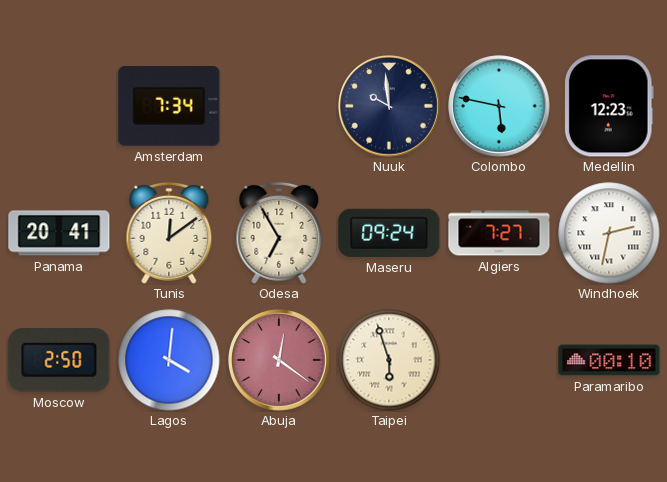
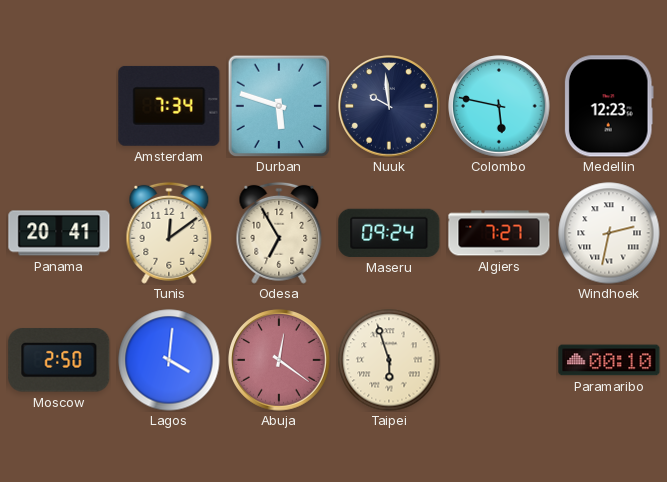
Durban: none -> 5:48 (279, 106)
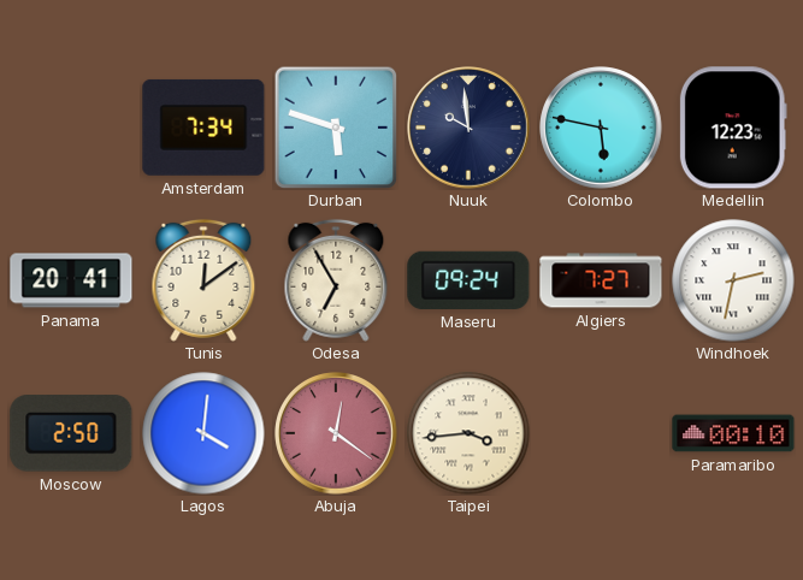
Taipei: 5:57 -> 3:44 (468, 433)
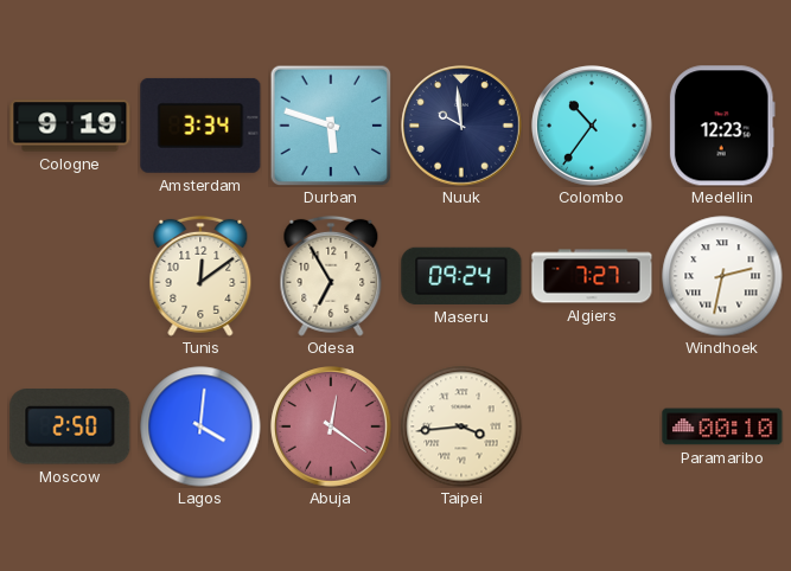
Cologne: none -> 9:19 (70, 126)
Amsterdam: 7:34 -> 3:34 (200, 126)
Colombo: 5:47 -> 10:36 (592, 126)
Panama: 20:41 -> none (71, 280)
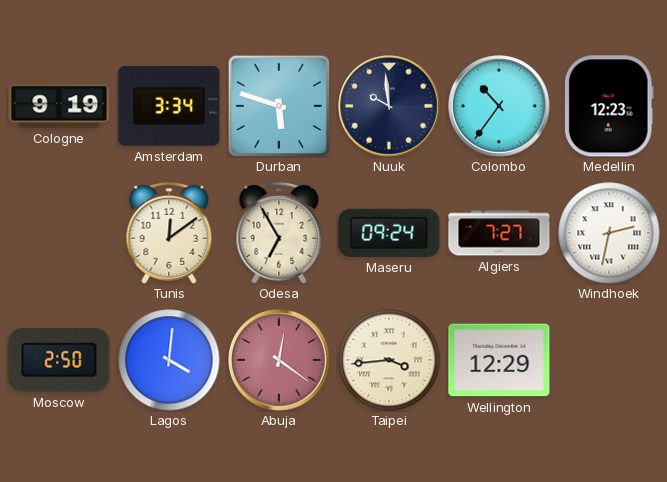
Wellington: none -> 12:29 (499, 360)
Paramaribo: 00:10 -> none (722, 426)
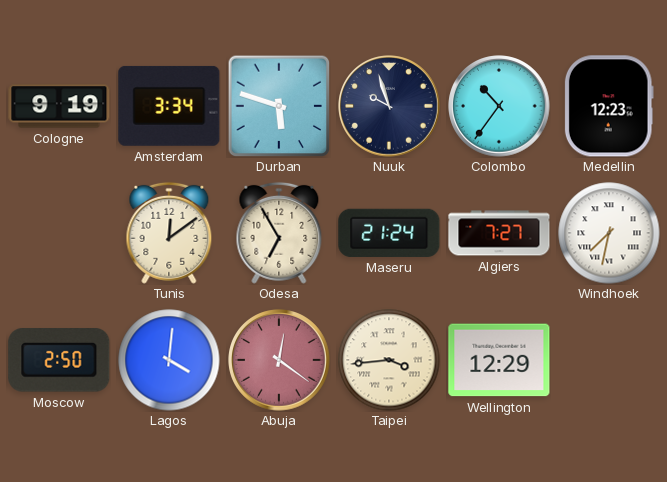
Nuuk: 9:59 -> 9:57 (389, 106)
Maseru: 09:24 -> 21:24 (389, 233)
Windhoek: 2:32 -> 7:32 (609, 233)
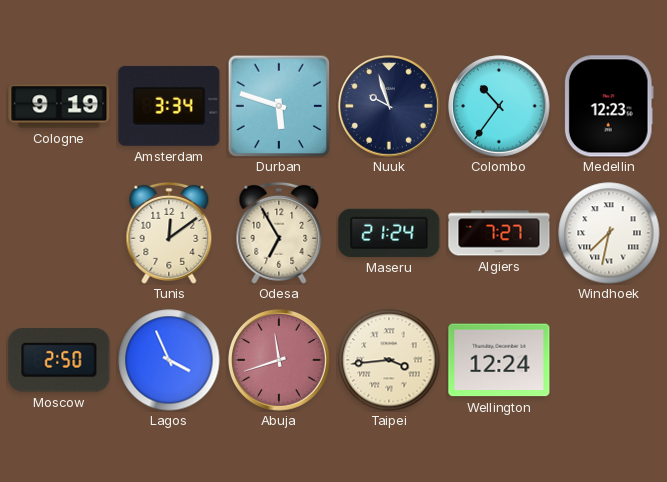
Lagos: 4:01 -> 3:56 (169, 360)
Abuja: 12:21 -> 11:42 (279, 360)
Wellington: 12:29 -> 12:24 (499, 360)
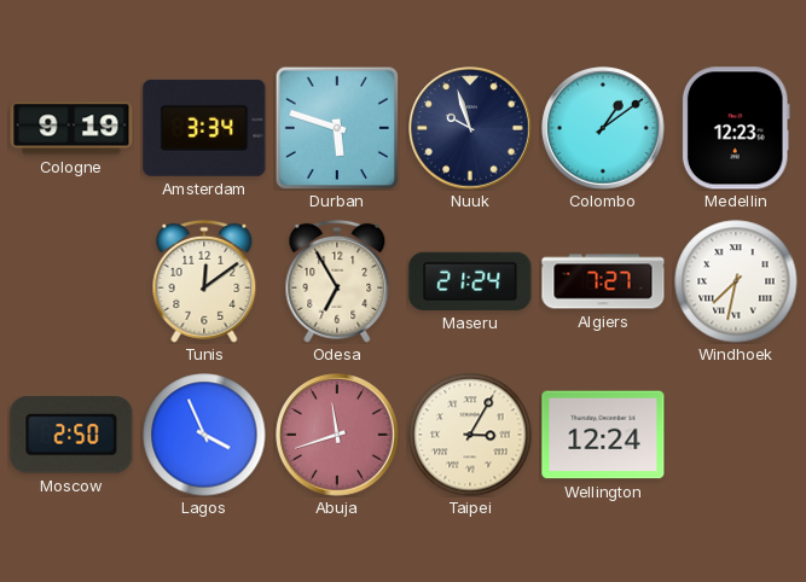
Colombo: 10:36 -> 1:09 (603, 128)
Taipei: 3:44 -> 3:05 (470, 435)
